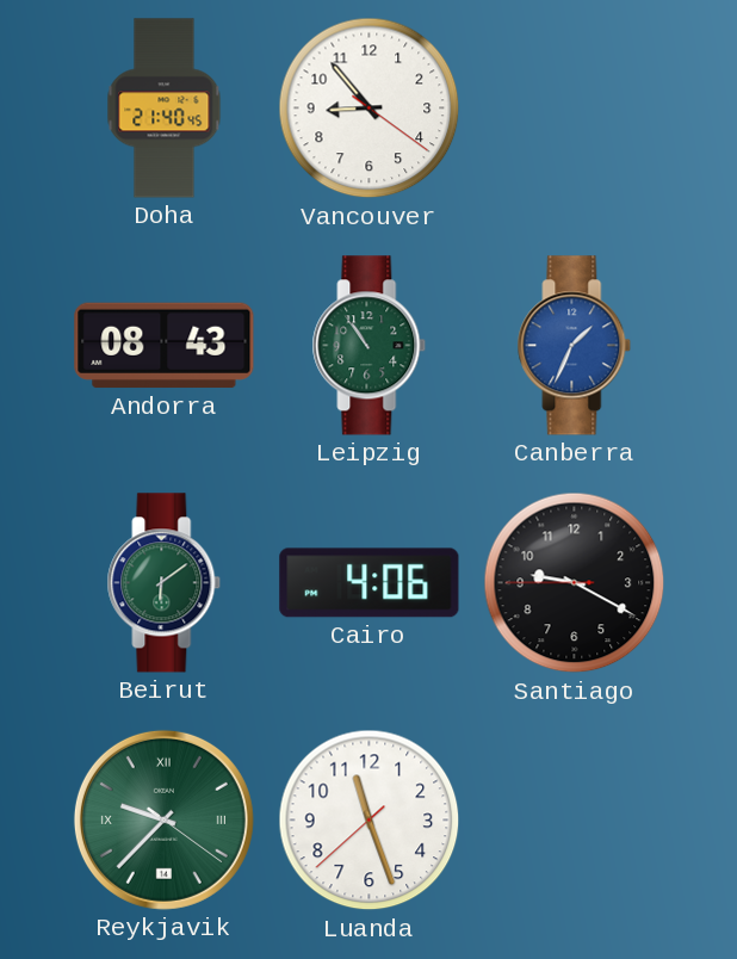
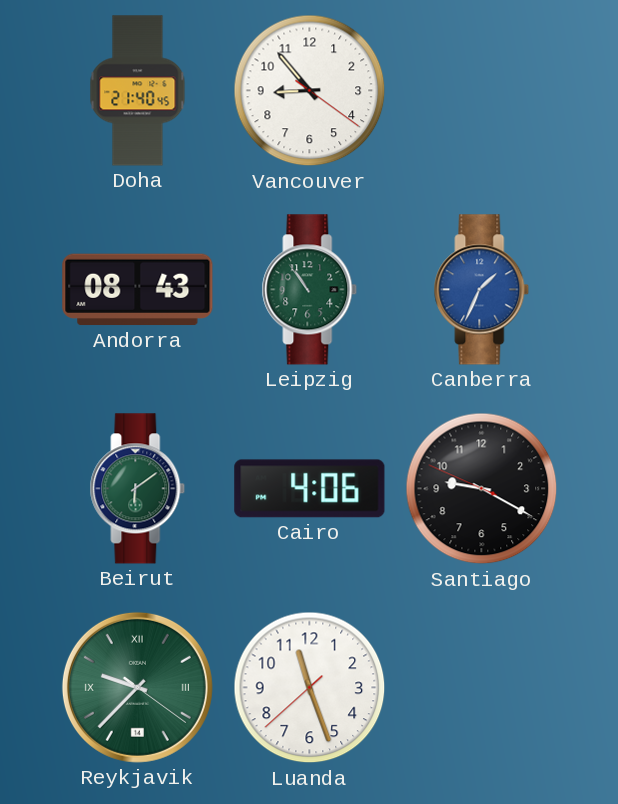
Santiago: 9:19:45 -> 9:19:49 (482, 489)
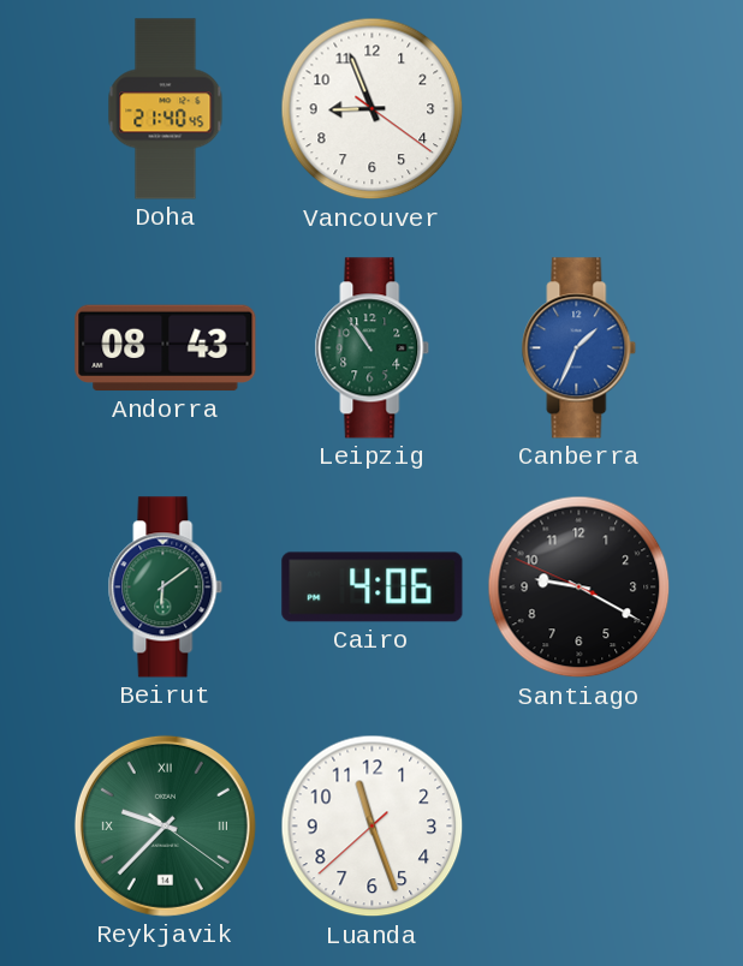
Vancouver: 8:53 -> 8:56 (373, 109)
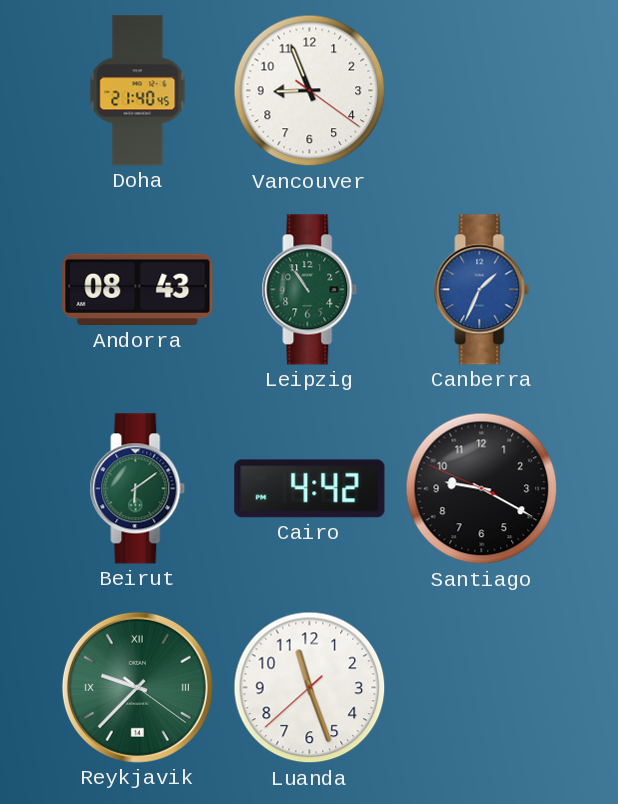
Cairo: 4:06 -> 4:42 (310, 489)
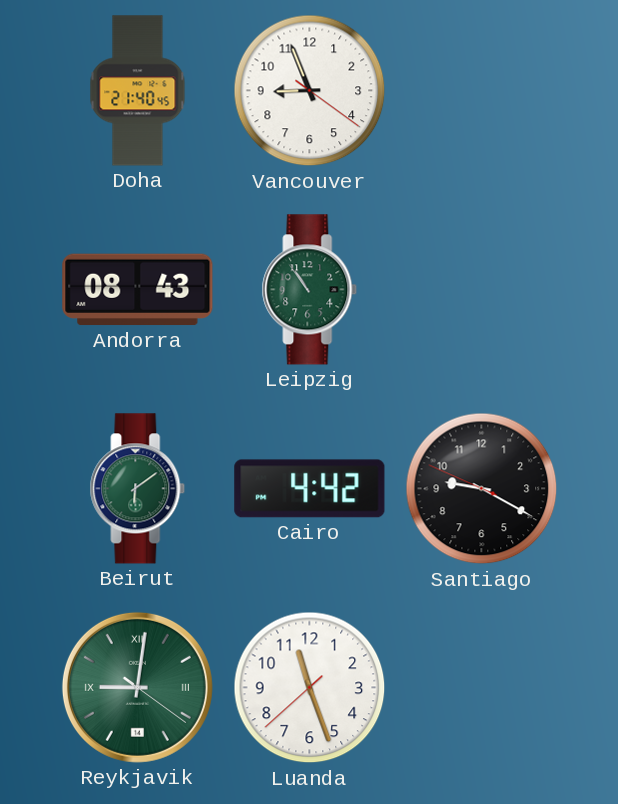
Canberra: 1:34 -> none (482, 290)
Reykjavik: 9:37 -> 9:01 (137, 687)
